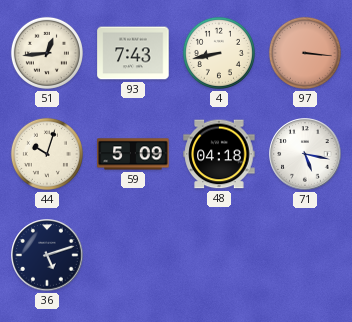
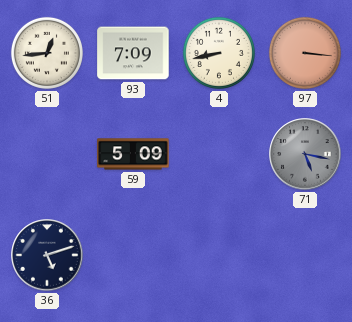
93: 7:43 -> 7:09 (133, 53)
44: 10:03 -> none (47, 154)
48: 04:18 -> none (219, 154)
71 dial: white -> grey (305, 154)
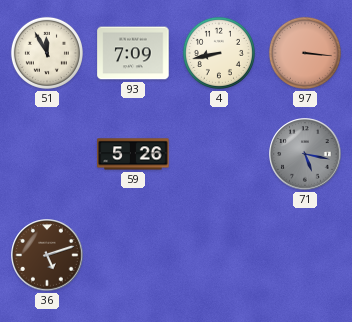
51: 12:44 -> 11:55 (47, 53)
59: 5:09 -> 5:26 (133, 154)
36 dial: navy -> brown (47, 255)
